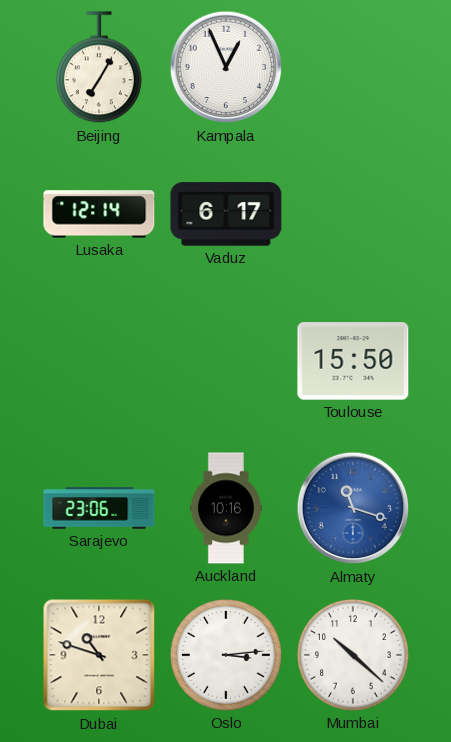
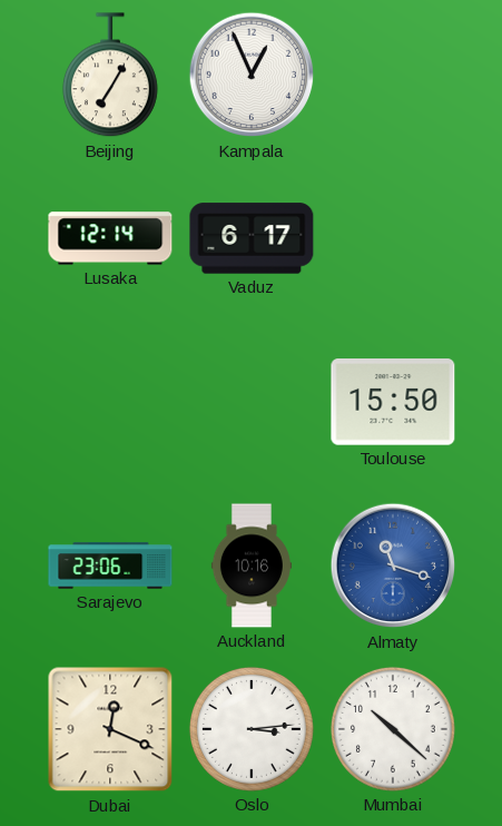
Dubai: 10:48 -> 12:19 (110, 729)
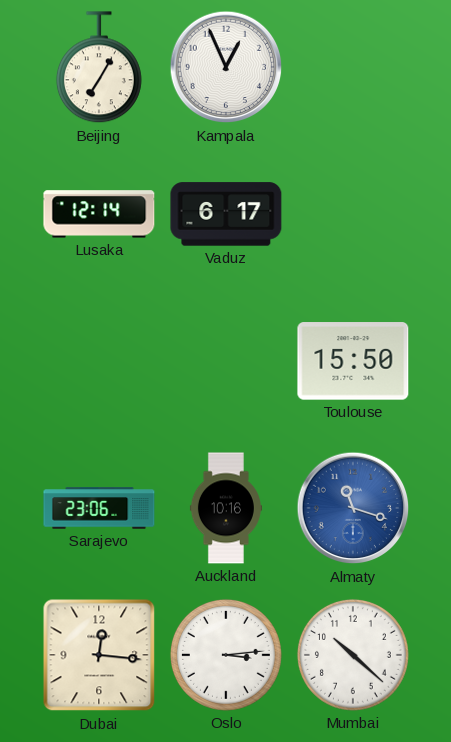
Dubai: 12:19 -> 12:16 (99, 655)
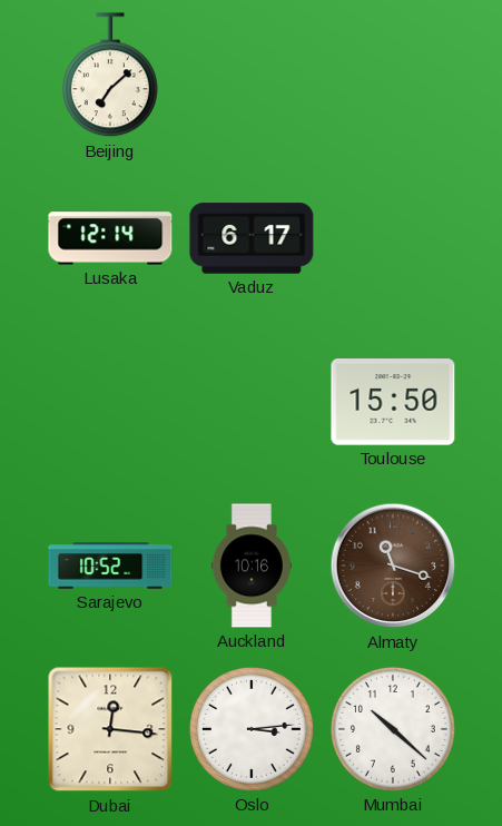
Beijing: 7:05 -> 7:08 (110, 76)
Kampala: 12:56 -> none (226, 67)
Sarajevo: 23:06 -> 10:52 (110, 566)
Almaty dial: blue -> brown (393, 566)
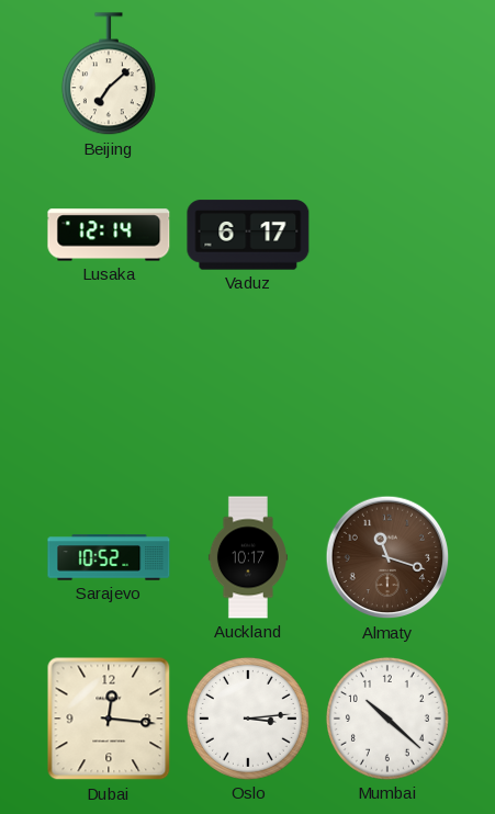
Toulouse: 15:50 -> none (393, 402)
Auckland: 10:16 -> 10:17 (248, 557)
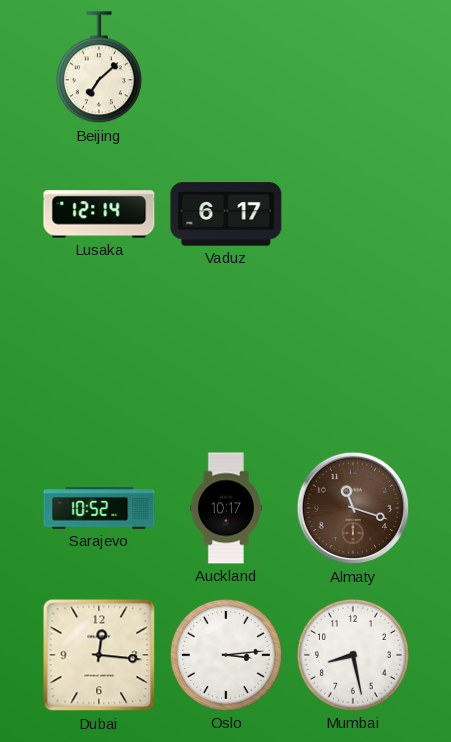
Mumbai: 10:22 -> 8:28 (353, 655)
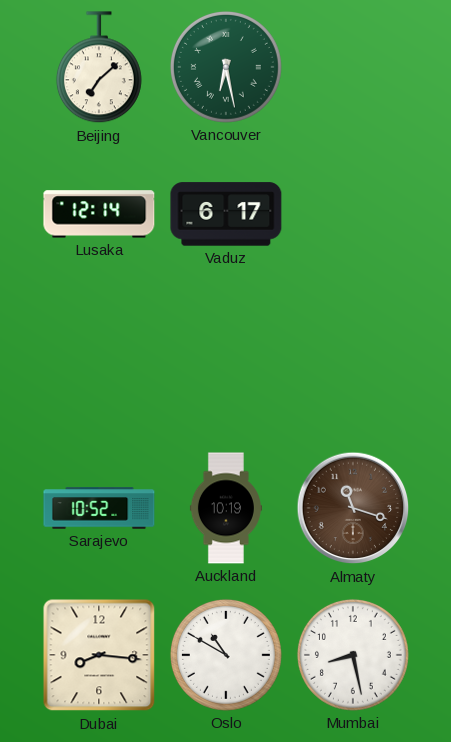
Vancouver: none -> 6:28 (226, 67)
Auckland: 10:17 -> 10:19 (226, 508)
Dubai: 12:16 -> 8:16 (99, 655)
Oslo: 3:14 -> 10:50 (226, 655)
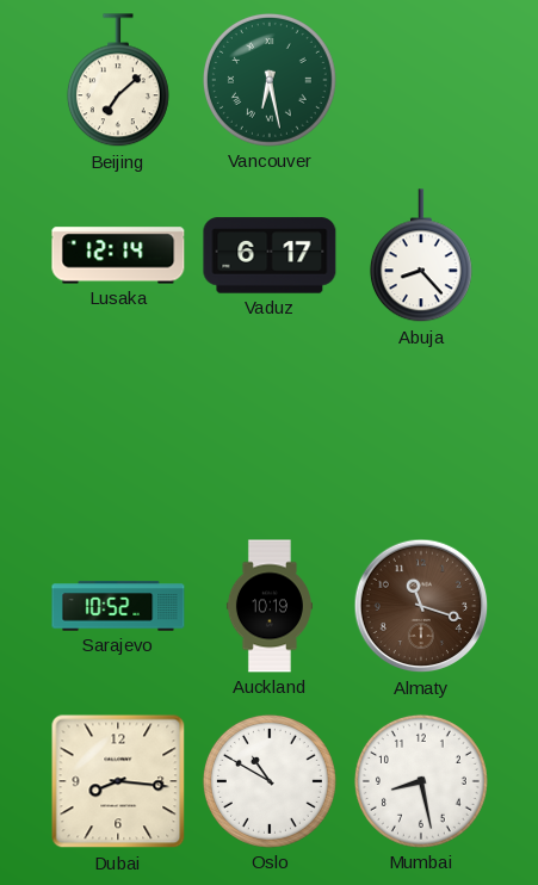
Abuja: none -> 8:23 (421, 256)
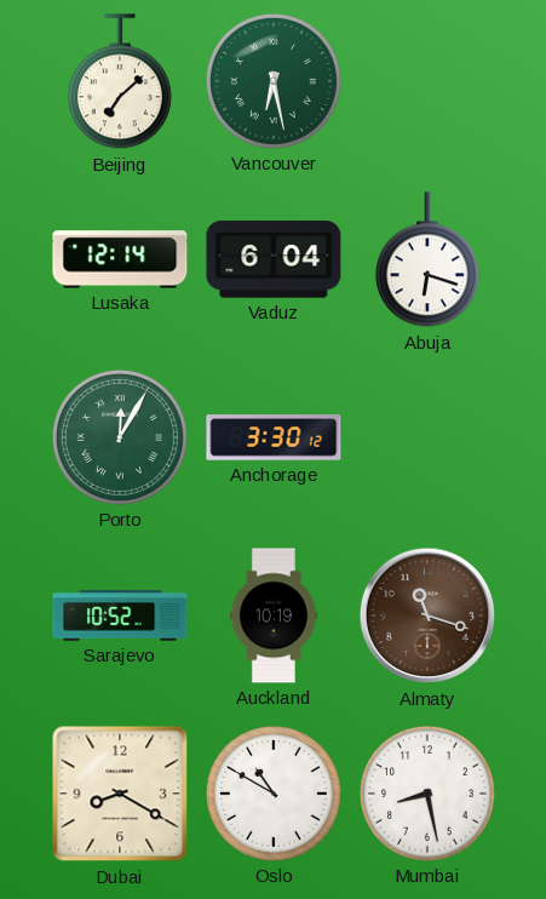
Vaduz: 6:17 -> 6:04 (274, 259)
Abuja: 8:23 -> 6:18 (427, 260)
Porto: none -> 12:05 (120, 437)
Anchorage: none -> 3:30 (274, 437)
Dubai: 8:16 -> 8:20 (120, 794)
